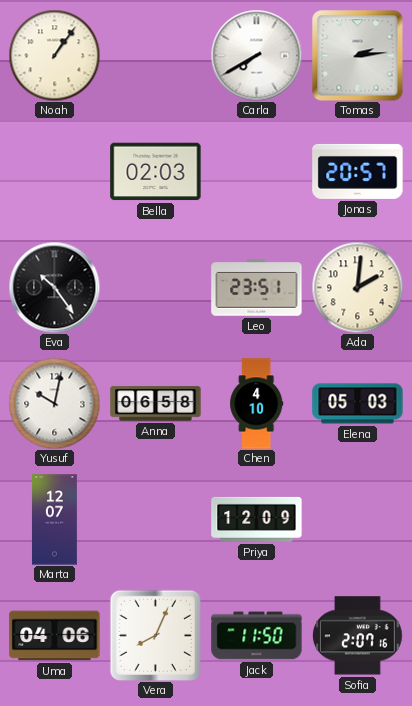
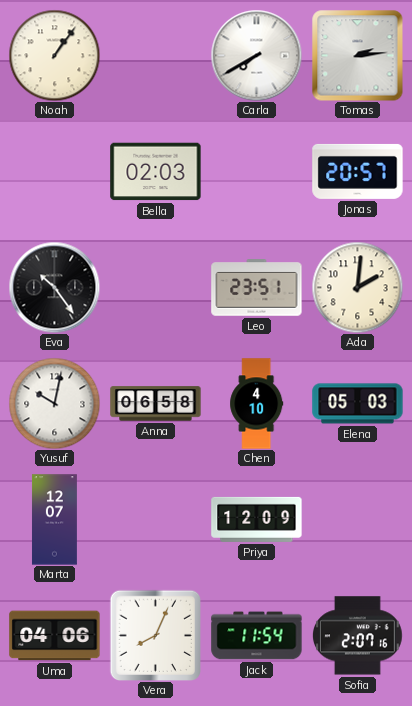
Jack: 11:50 -> 11:54 (257, 636)
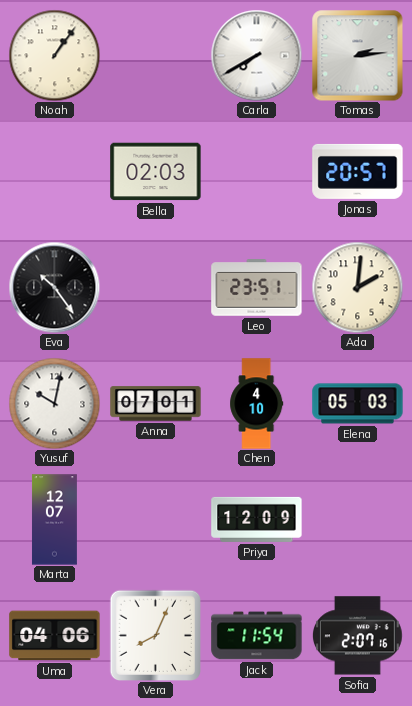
Anna: 06:58 -> 07:01 (156, 404)
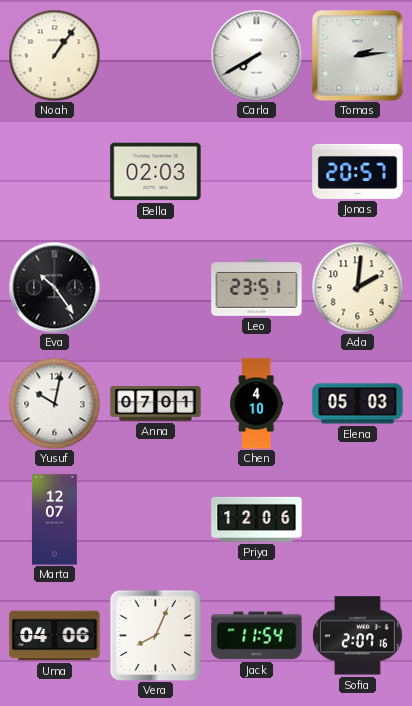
Priya: 12:09 -> 12:06 (257, 519)
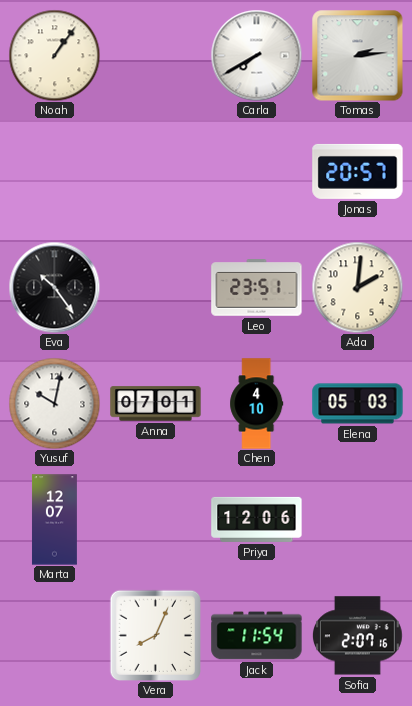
Bella: 02:03 -> none (156, 172)
Uma: 04:06 -> none (55, 636)
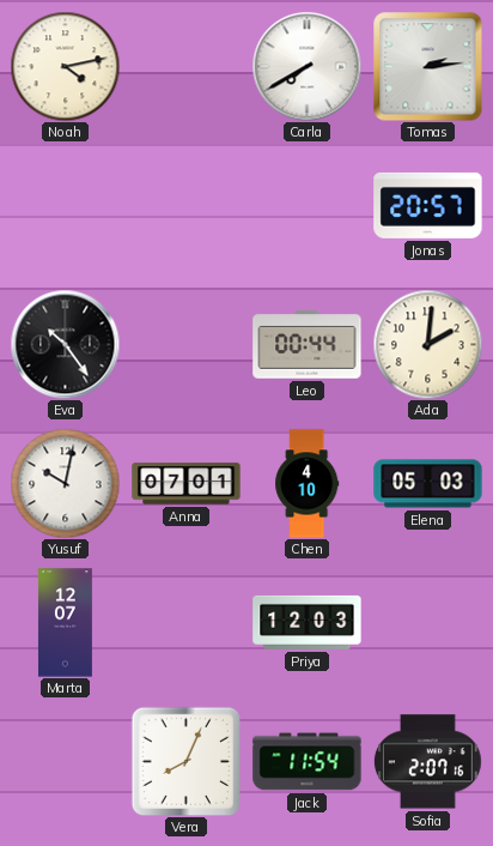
Noah: 1:06 -> 4:13 (65, 66)
Leo: 23:51 -> 00:44 (308, 345)
Priya: 12:06 -> 12:03 (308, 622)
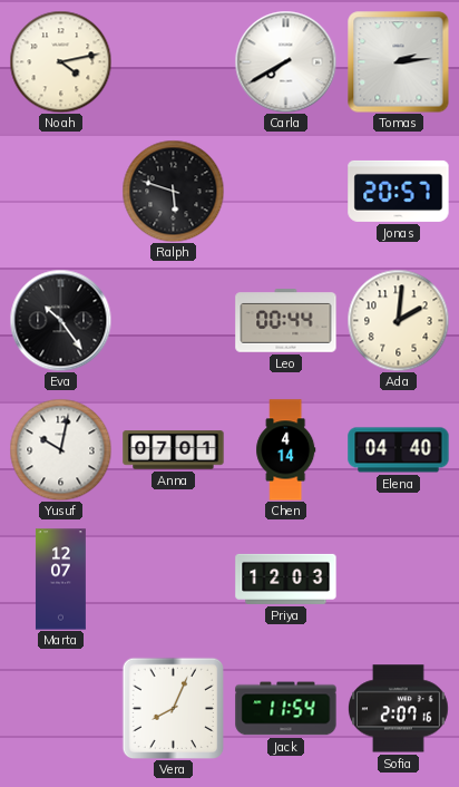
Ralph: none -> 5:48 (173, 191)
Chen: 4:10 -> 4:14 (286, 450)
Elena: 05:03 -> 04:40 (399, 450)
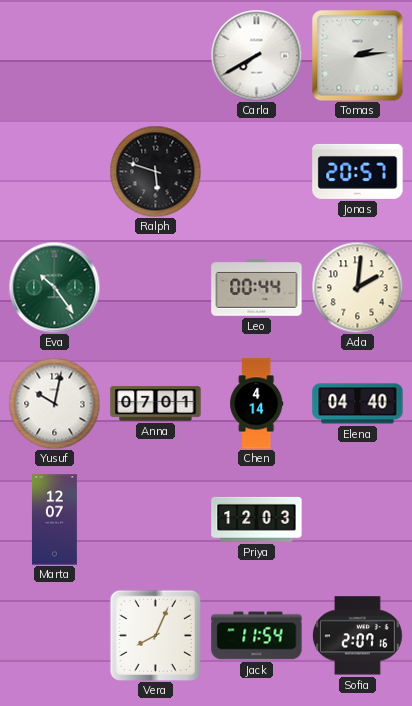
Noah: 4:13 -> none (60, 61)
Eva dial: black -> green (54, 287)
